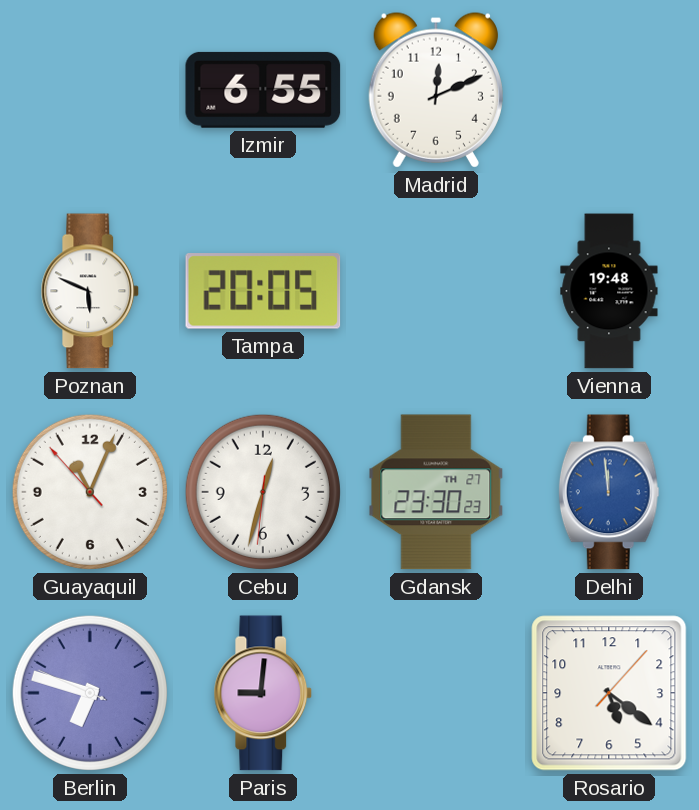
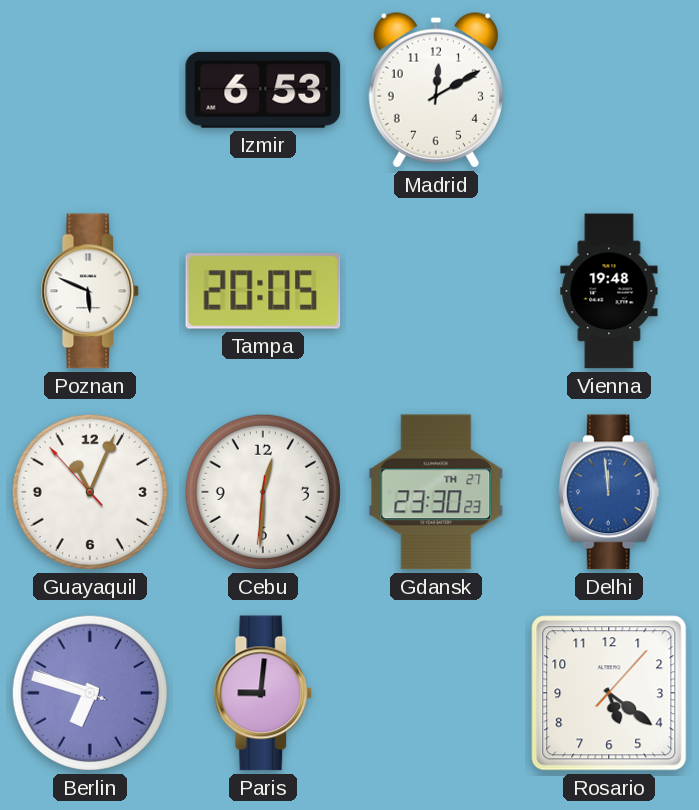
Izmir: 6:55 -> 6:53 (263, 90)
Madrid: 12:11 -> 12:10 (436, 90)
Cebu: 12:32 -> 12:30 (263, 492)
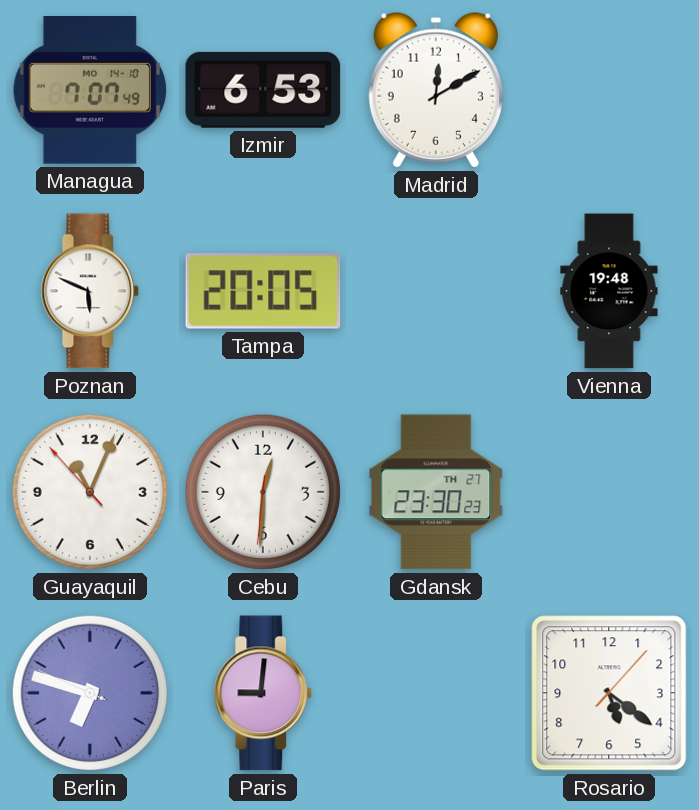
Managua: none -> 7:07 (90, 91)
Delhi: 11:59 -> none (609, 492)
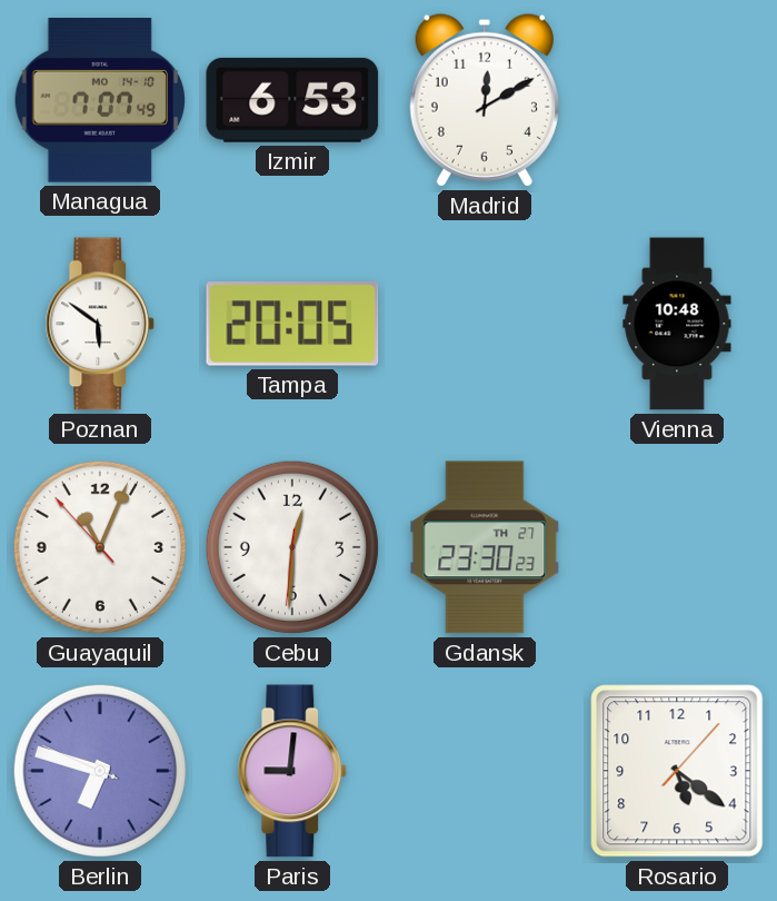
Poznan: 5:49 -> 5:51 (100, 324)
Vienna: 19:48 -> 10:48 (677, 324)
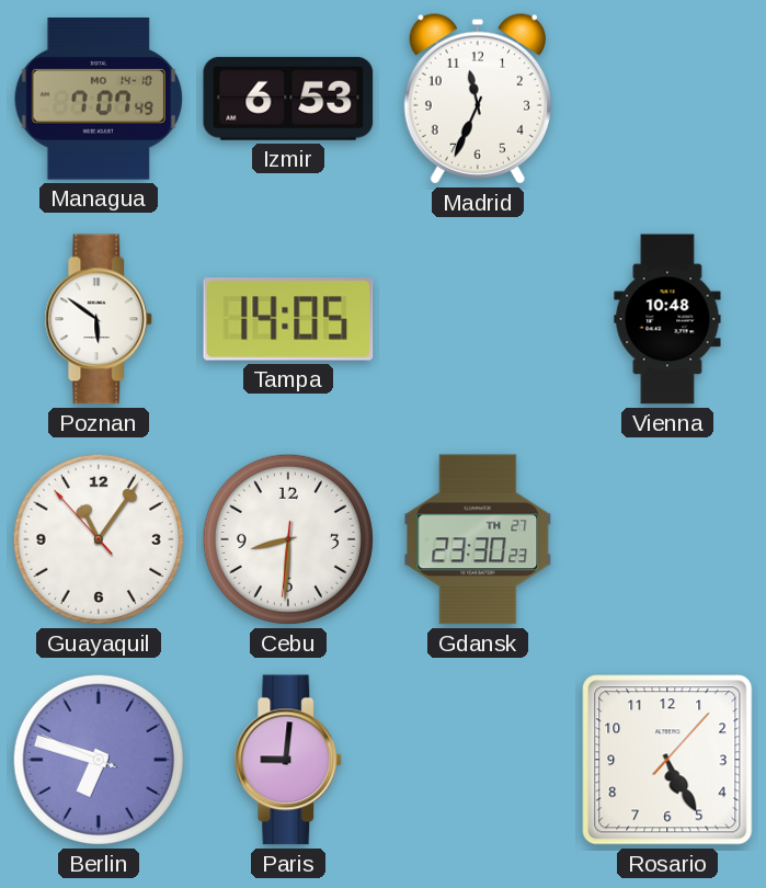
Madrid: 12:10 -> 11:34 (478, 99)
Tampa: 20:05 -> 14:05 (288, 319)
Guayaquil: 11:03 -> 11:05 (99, 539)
Cebu: 12:30 -> 8:30 (288, 539)
Rosario: 5:21 -> 5:25 (667, 760)
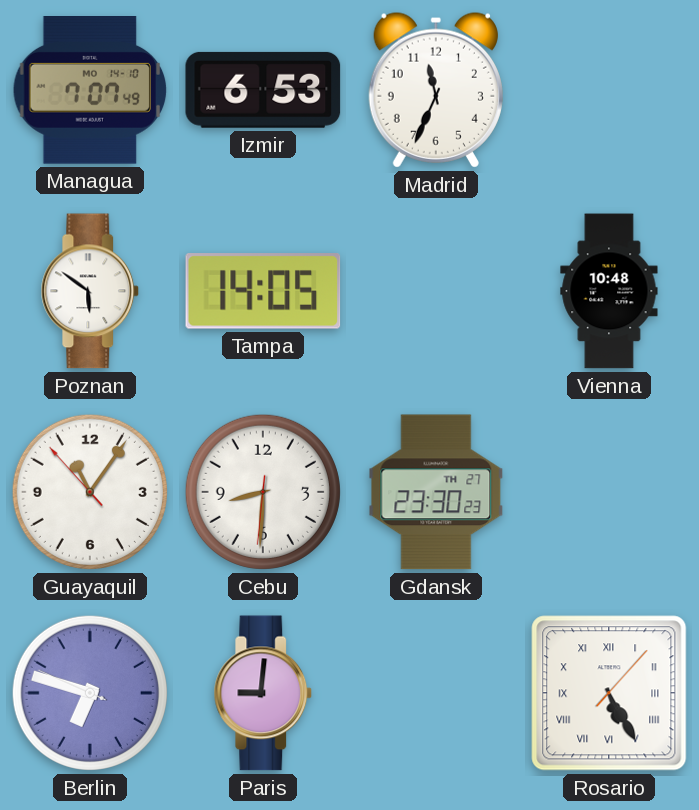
Rosario numerals: Arabic -> Roman (609, 693)
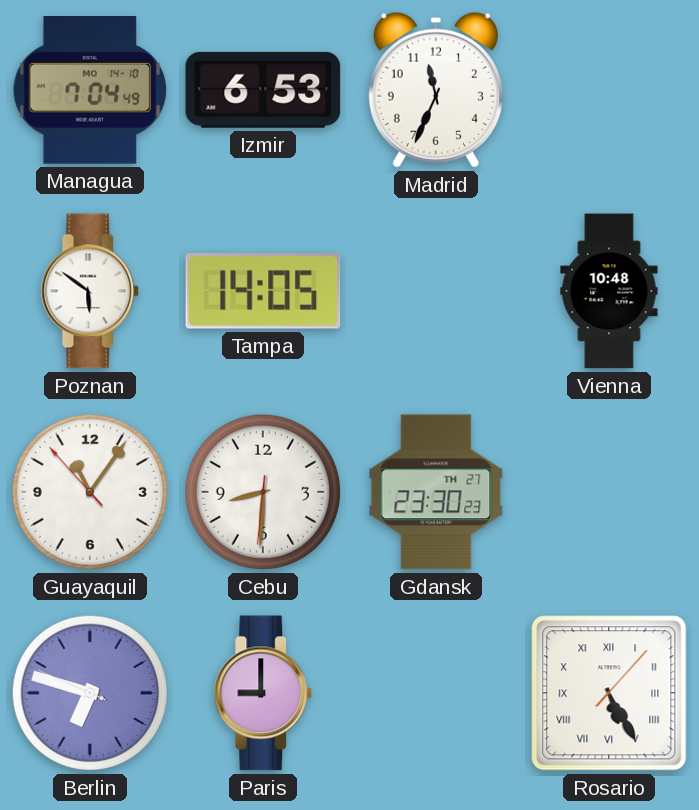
Managua: 7:07 -> 7:04 (90, 91)
Paris: 9:01 -> 9:00 (263, 693)
